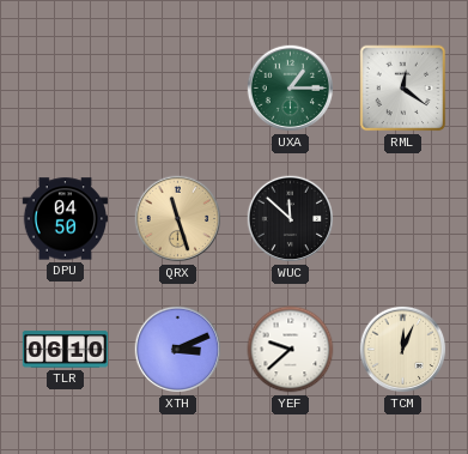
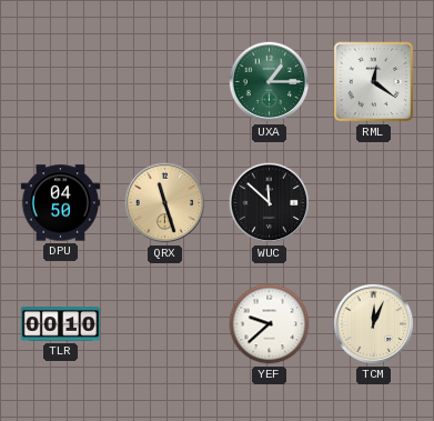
TLR: 06:10 -> 00:10 (61, 324)
XTH: 3:11 -> none (178, 350)
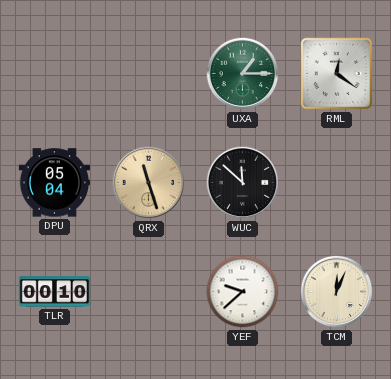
DPU: 04:50 -> 05:04 (54, 183)
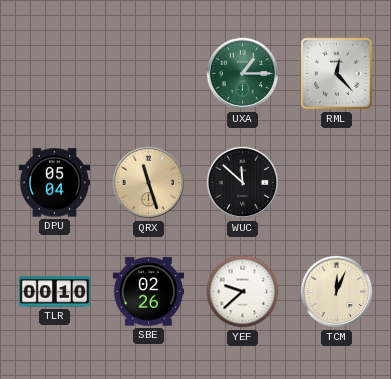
RML: 12:21 -> 12:23 (337, 74)
SBE: none -> 02:26 (148, 292)
